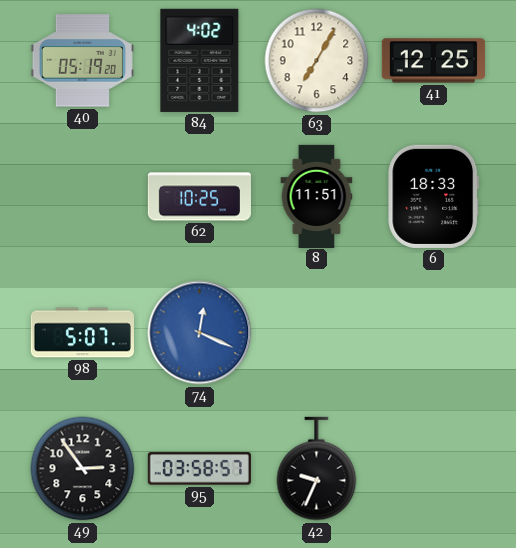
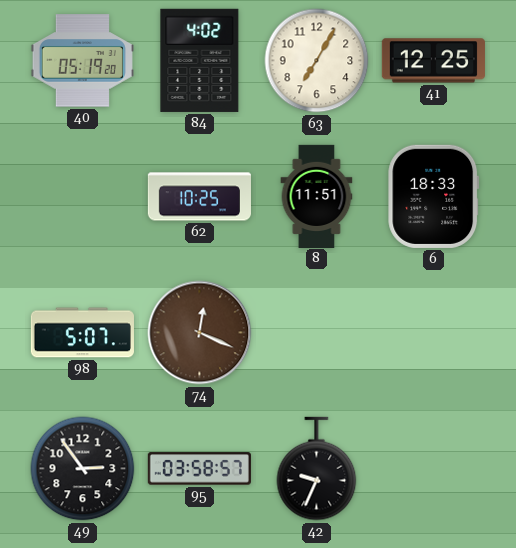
74 dial: blue -> brown (200, 333)
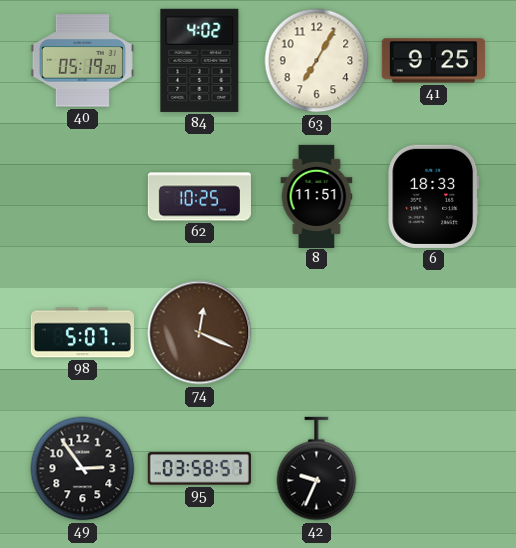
41: 12:25 -> 9:25 (433, 61)
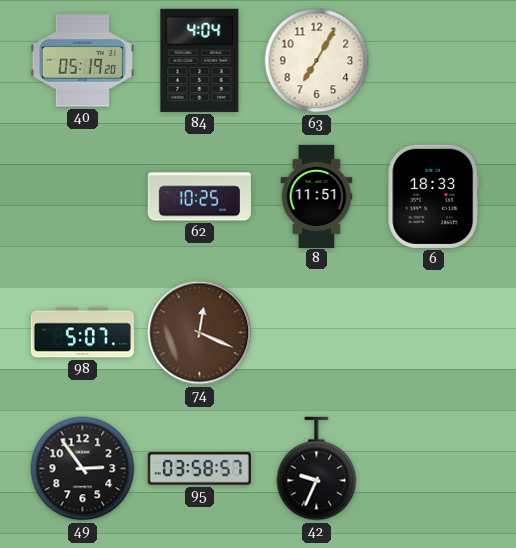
84: 4:02 -> 4:04 (200, 60)
41: 9:25 -> none (433, 61)
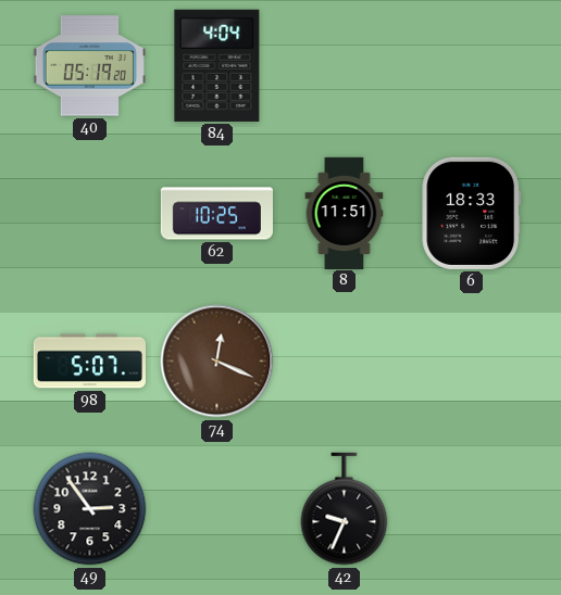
63: 7:05 -> none (317, 61)
95: 03:58 -> none (199, 469)
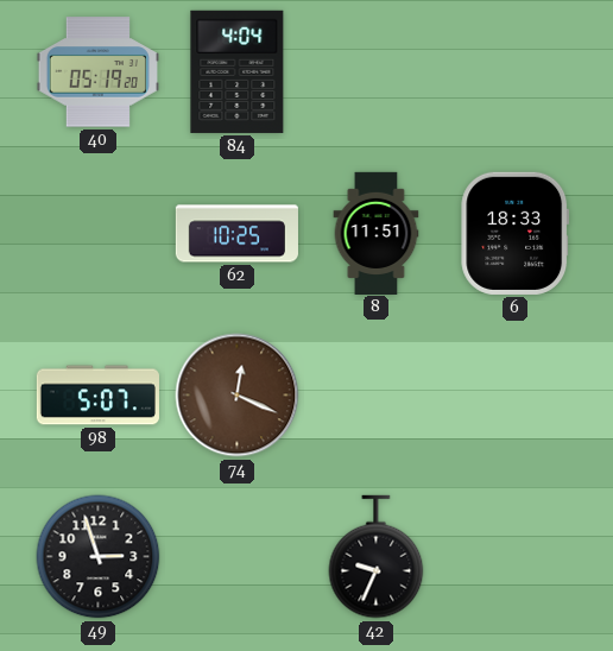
49: 2:54 -> 2:57 (99, 557)
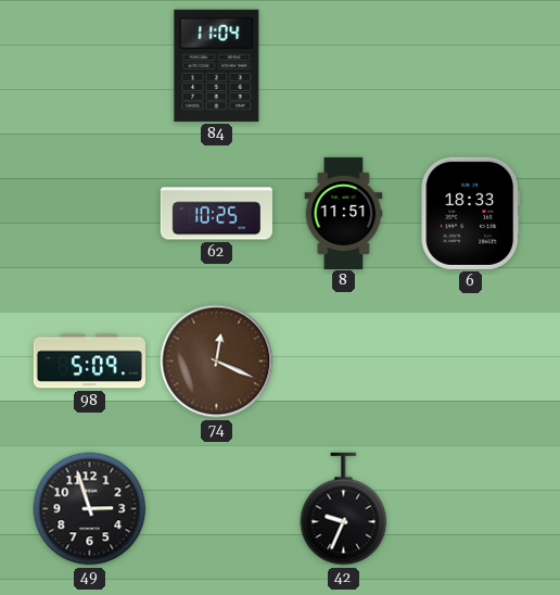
40: 05:19 -> none (97, 72)
84: 4:04 -> 11:04 (217, 65)
98: 5:07 -> 5:09 (89, 362)
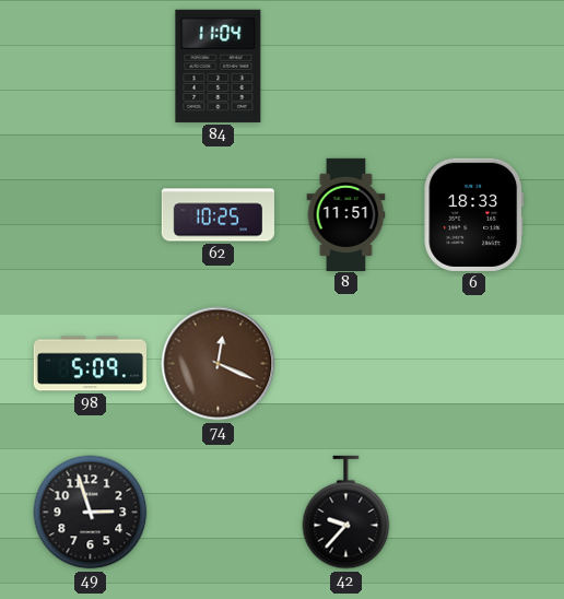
42: 9:34 -> 9:37 (346, 513)
